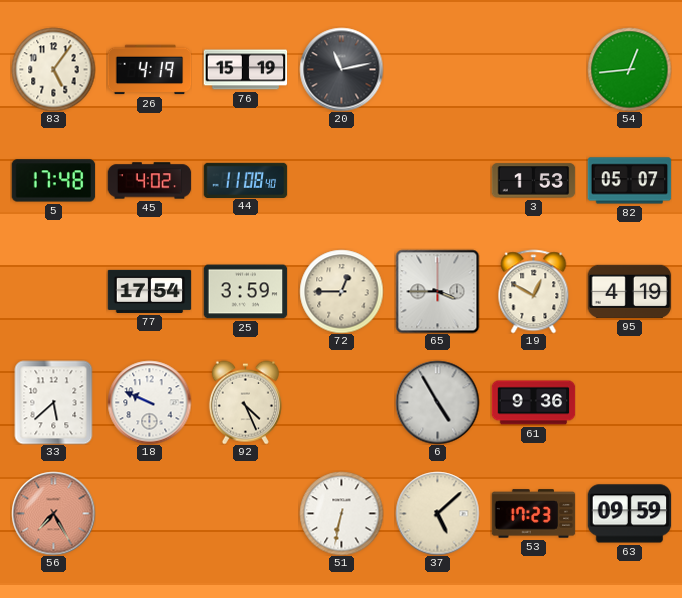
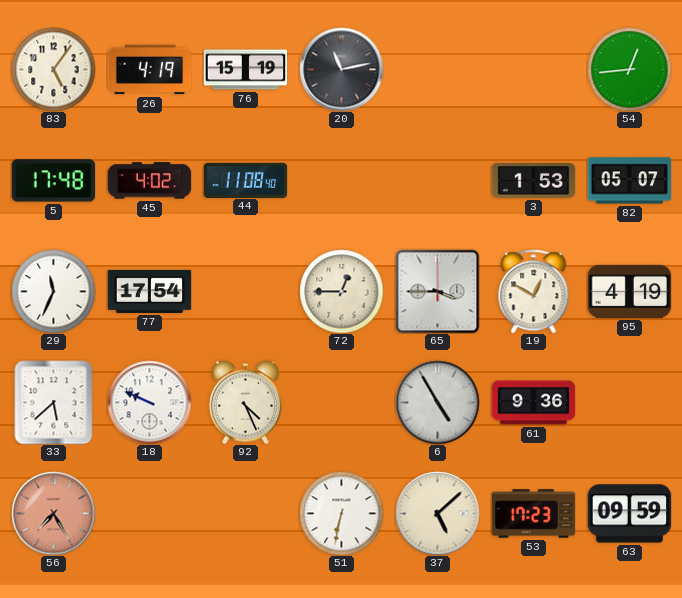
29: none -> 11:34 (53, 291)
25: 3:59 -> none (245, 292)
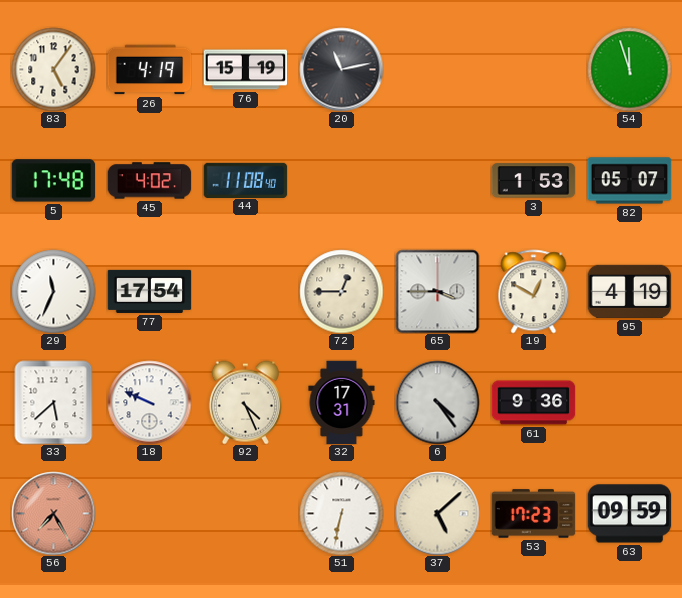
54: 12:44 -> 11:57 (629, 69)
32: none -> 17:31 (342, 402)
6: 4:55 -> 4:24 (437, 402)
